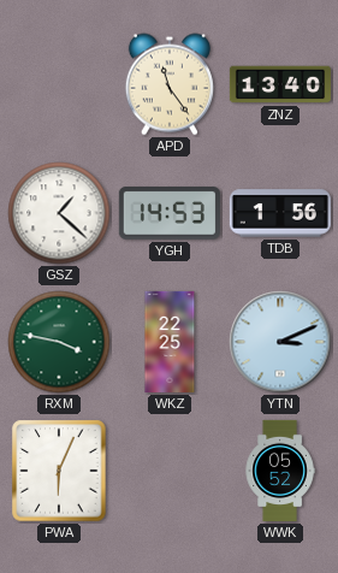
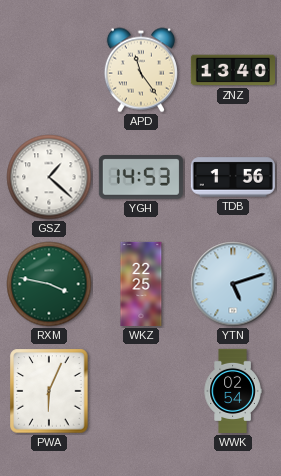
YTN: 3:11 -> 5:12 (233, 284)
WWK: 05:52 -> 02:54 (233, 391)
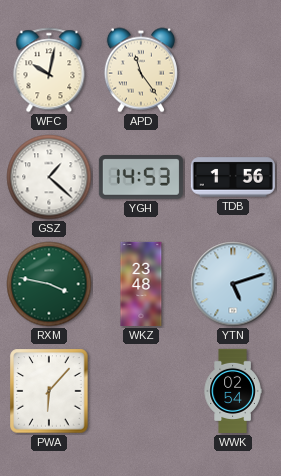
WFC: none -> 10:02 (49, 70)
ZNZ: 13:40 -> none (233, 70)
WKZ: 22:25 -> 23:48 (141, 284)
PWA: 6:04 -> 6:07 (49, 391)
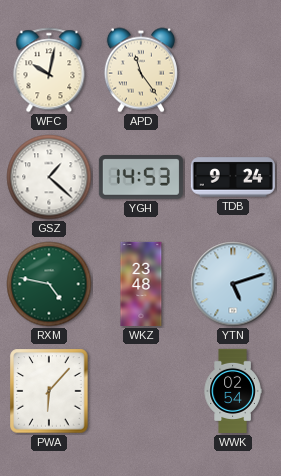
TDB: 1:56 -> 9:24 (233, 177)
RXM: 3:47 -> 4:47 (49, 284)
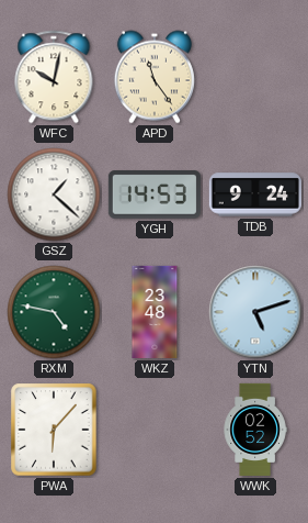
WWK: 02:54 -> 02:52 (255, 430)
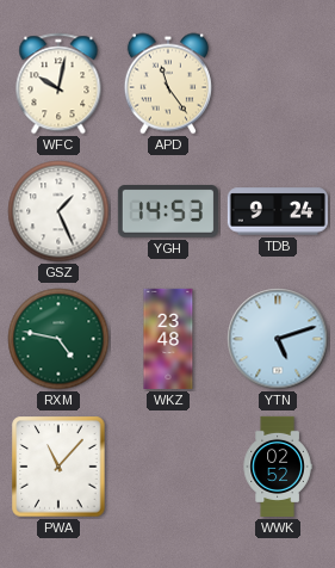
GSZ: 1:22 -> 1:26 (58, 211)
PWA: 6:07 -> 11:07 (58, 467)
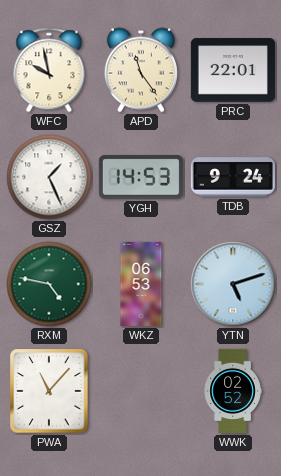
WFC: 10:02 -> 9:58 (49, 70)
PRC: none -> 22:01 (233, 70)
WKZ: 23:48 -> 06:53 (141, 284)
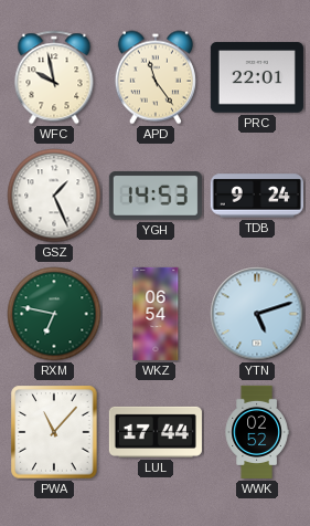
RXM: 4:47 -> 6:47 (54, 314)
WKZ: 06:53 -> 06:54 (156, 314)
LUL: none -> 17:44 (156, 432)
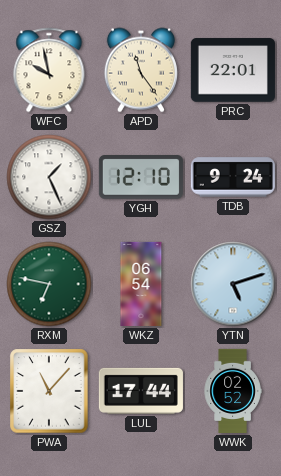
YGH: 14:53 -> 12:10 (141, 177)
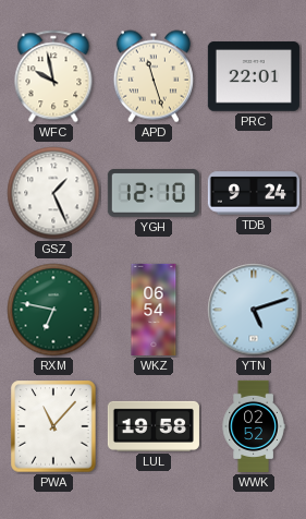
APD: 11:24 -> 11:27 (154, 76)
LUL: 17:44 -> 19:58 (154, 426)
